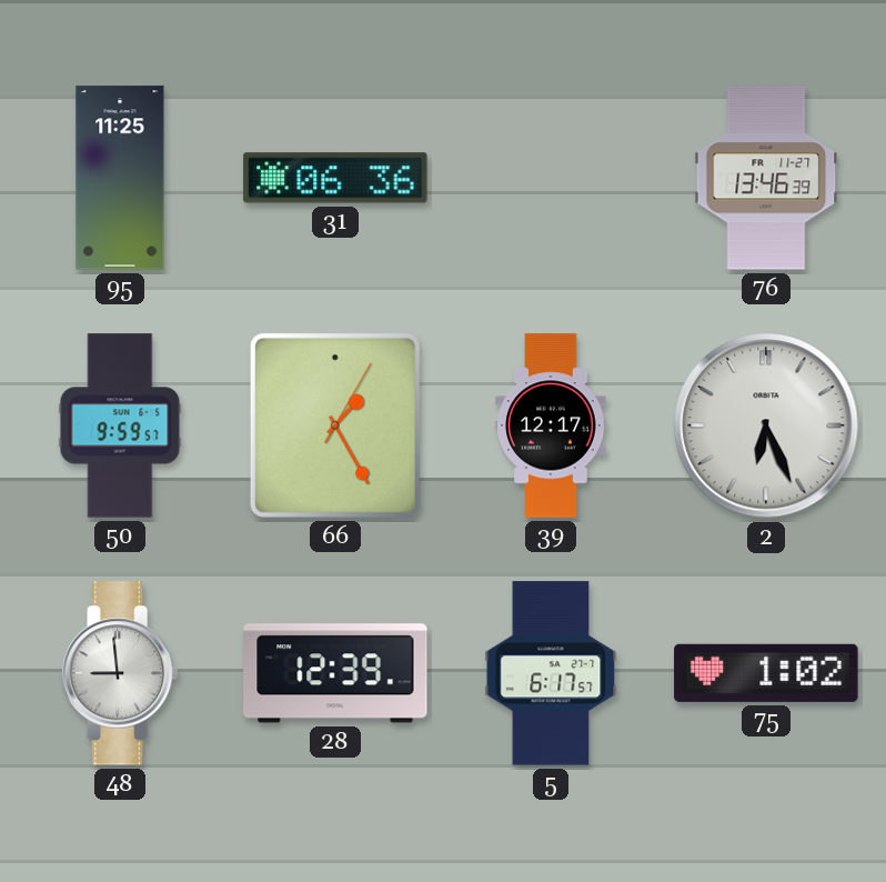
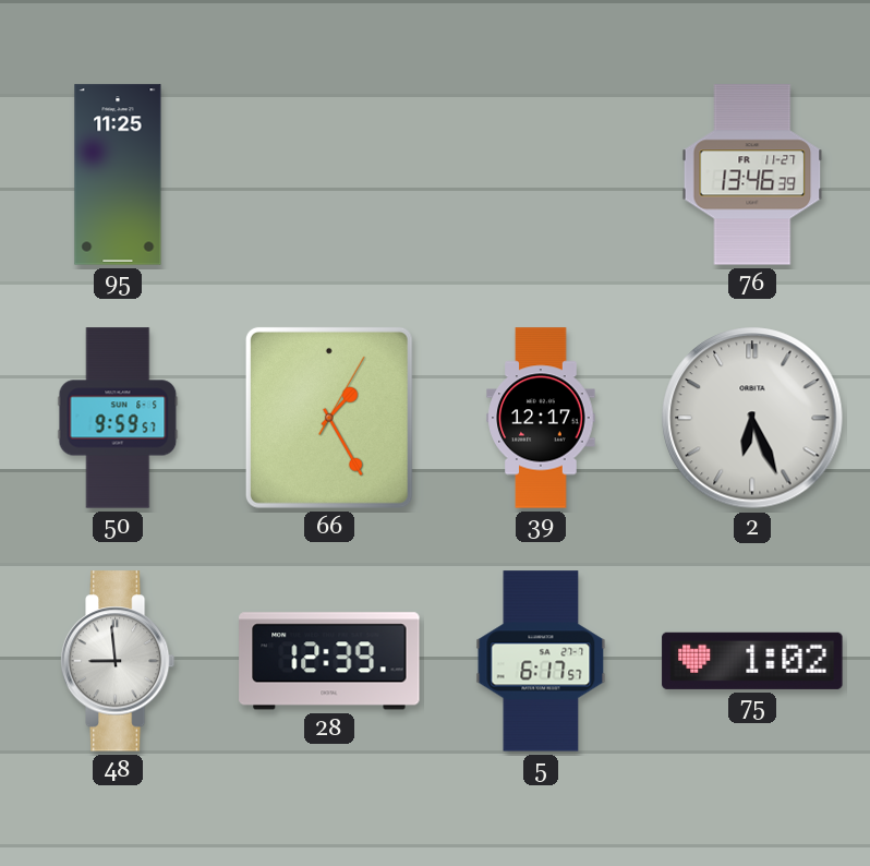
31: 06:36 -> none (335, 178)
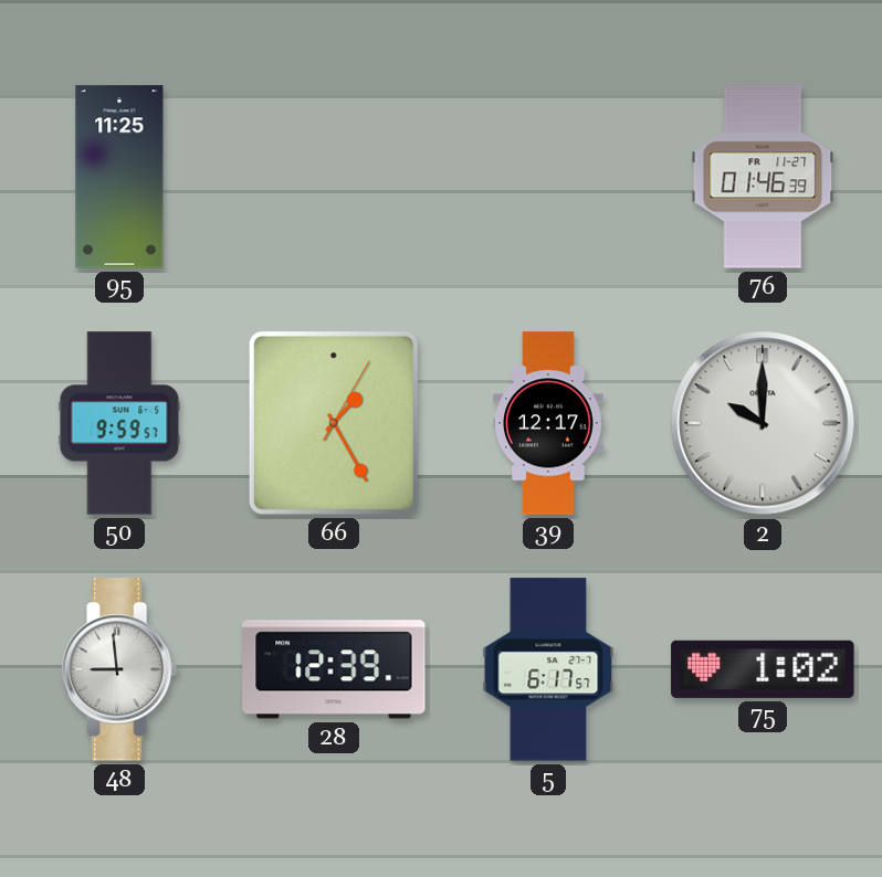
76: 13:46 -> 01:46 (763, 177)
2: 6:26 -> 10:00 (763, 423)
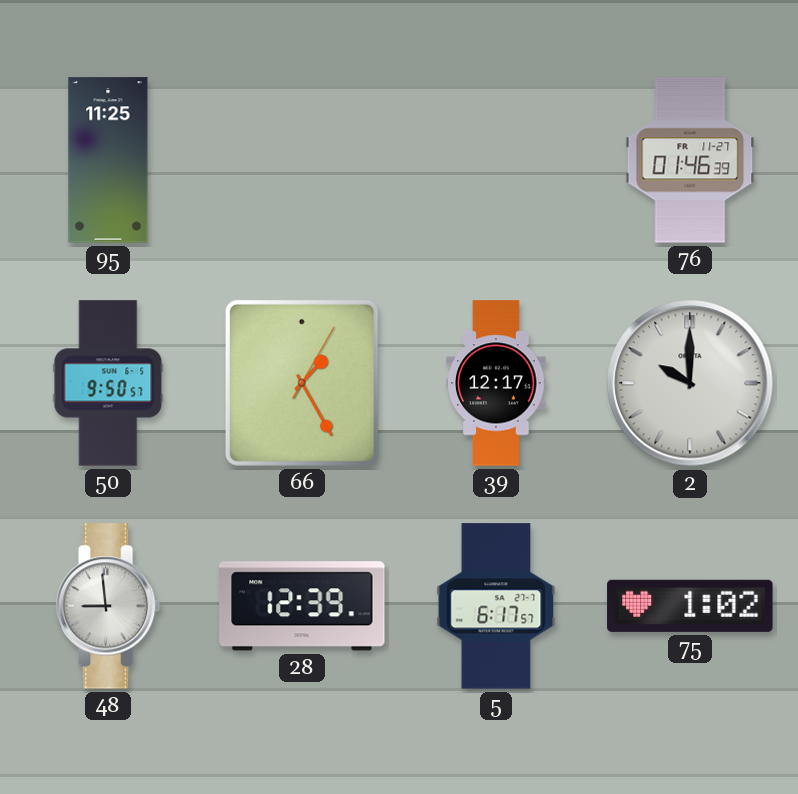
50: 9:59 -> 9:50 (108, 383)
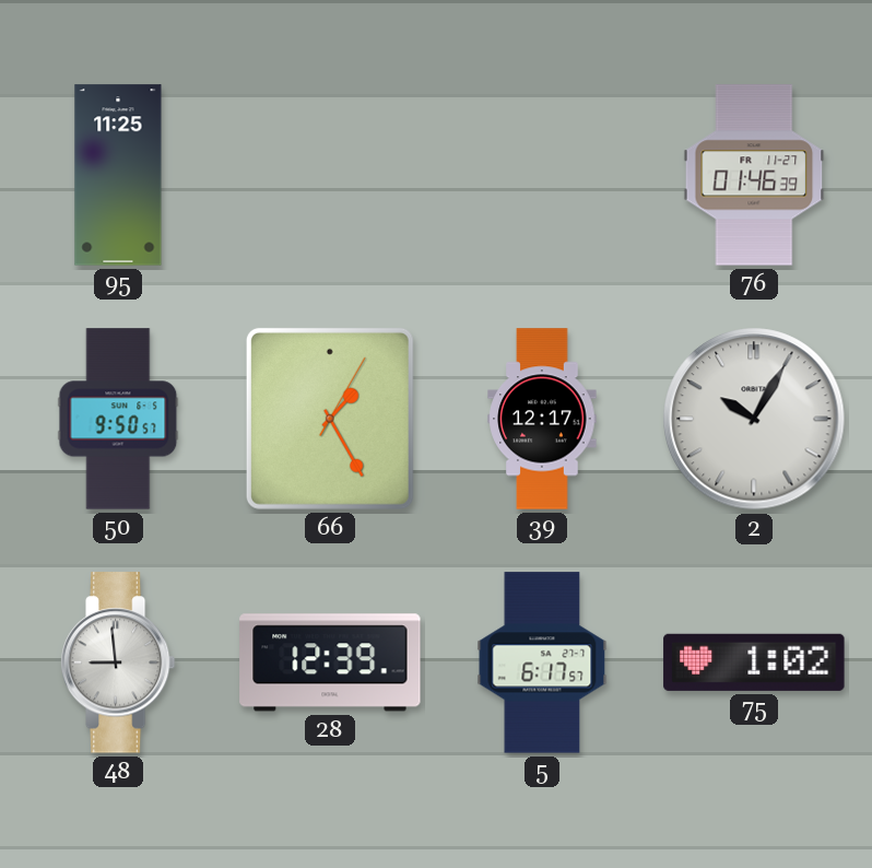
2: 10:00 -> 10:05 (754, 419)
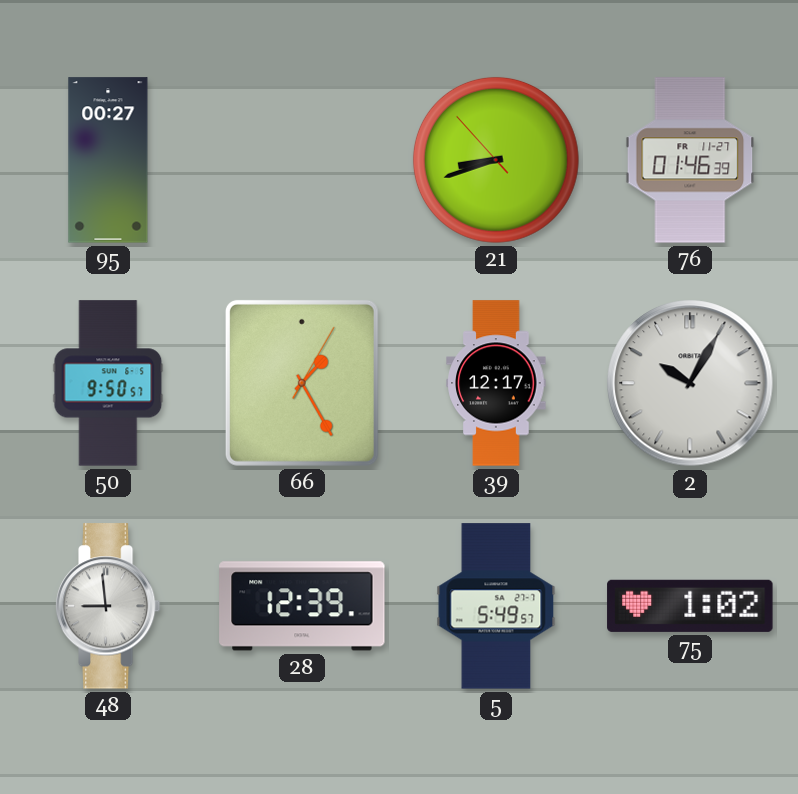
95: 11:25 -> 00:27 (108, 160)
21: none -> 8:41 (496, 160)
5: 6:17 -> 5:49 (496, 606)
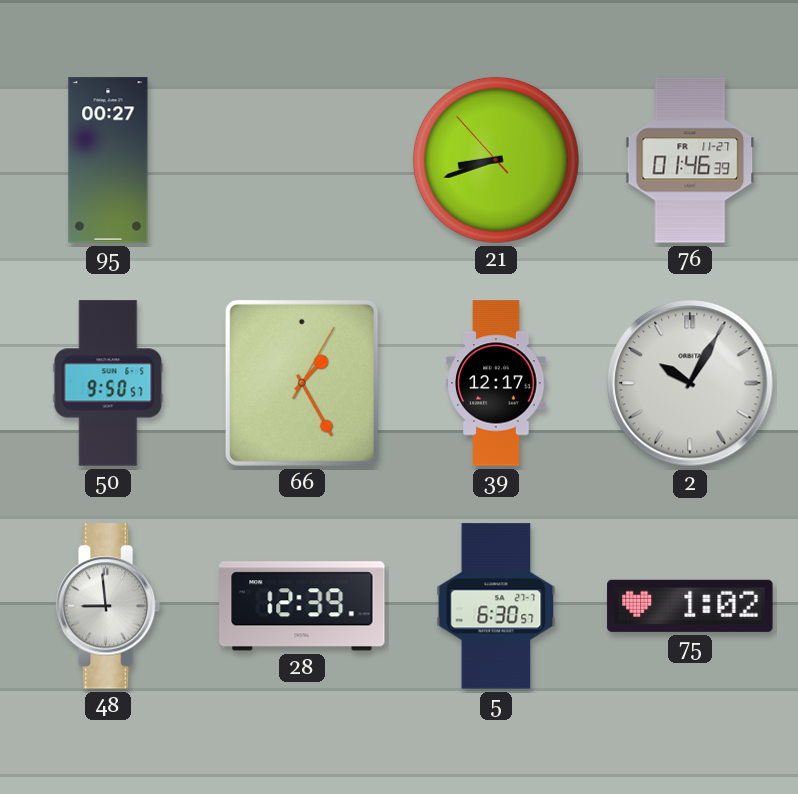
5: 5:49 -> 6:30 (496, 606)
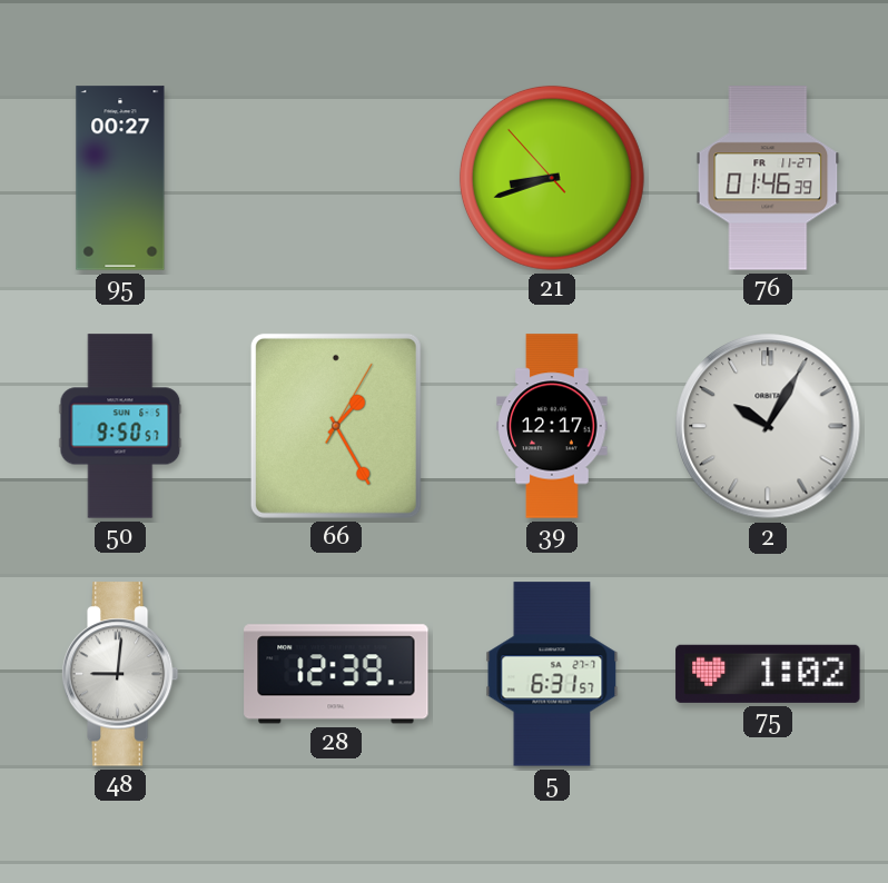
48: 8:59 -> 9:01 (120, 674)
5: 6:30 -> 6:31 (552, 674)
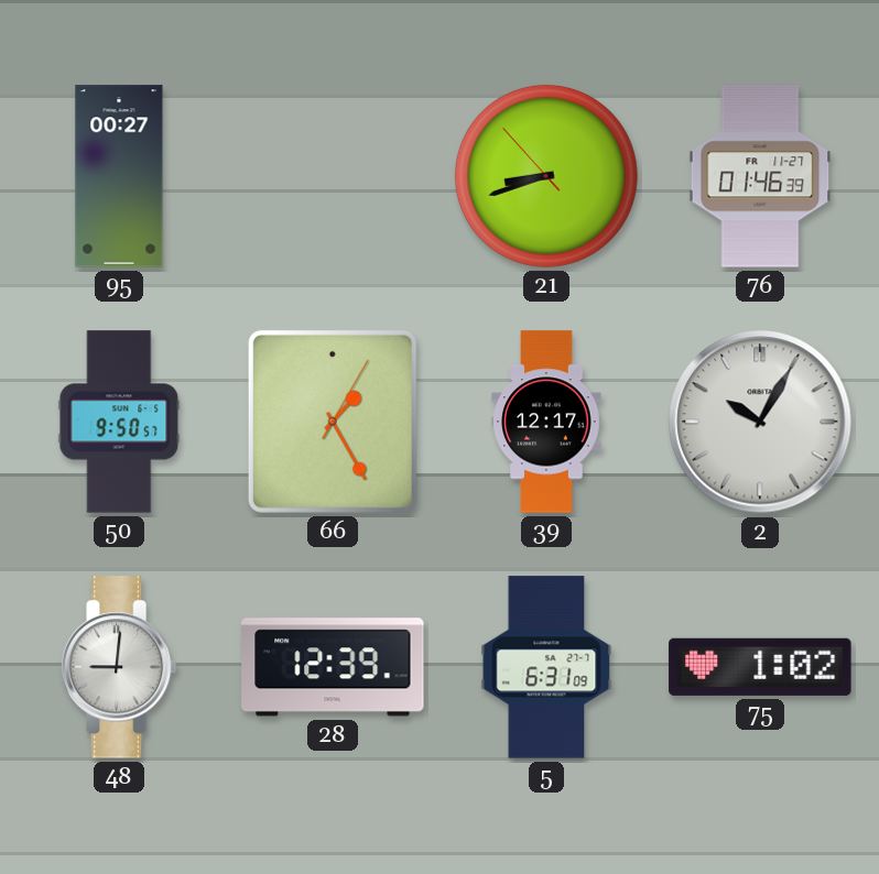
5: 6:31:57 -> 6:31:09 (546, 667)
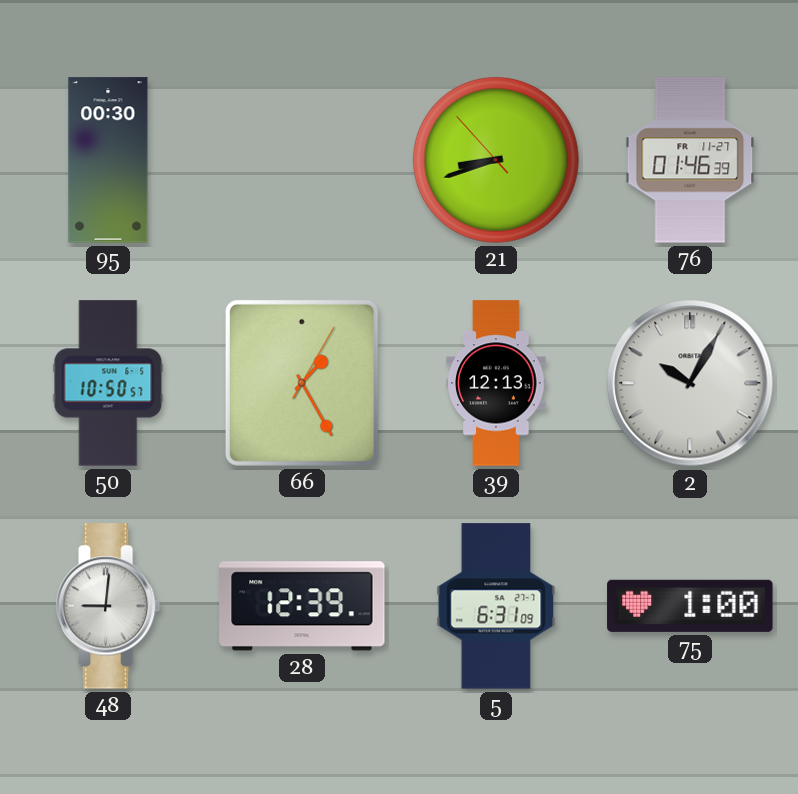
95: 00:27 -> 00:30 (108, 160)
50: 9:50 -> 10:50 (108, 383)
39: 12:17 -> 12:13 (496, 383)
75: 1:02 -> 1:00 (690, 606)
